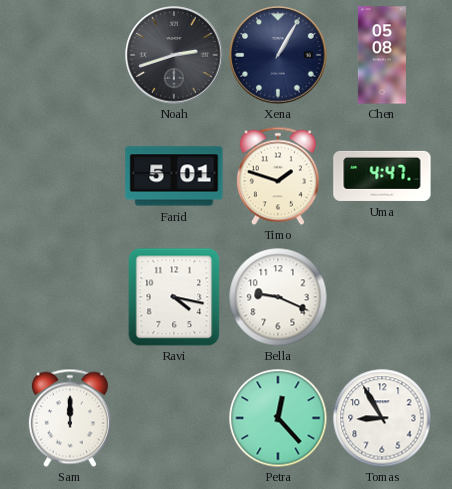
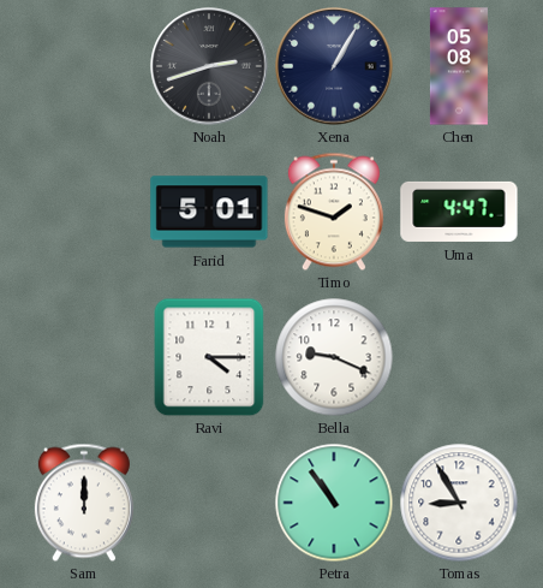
Ravi: 4:17 -> 4:15 (209, 357)
Petra: 12:23 -> 10:54 (334, 503)
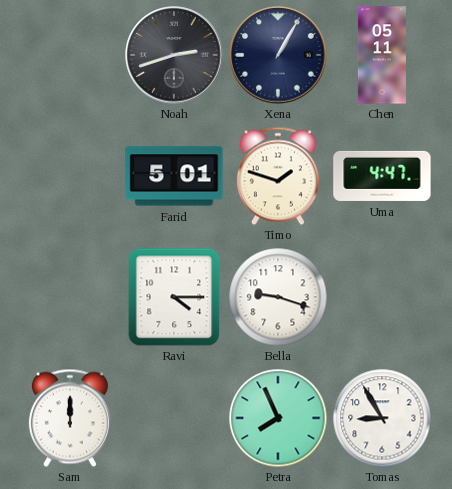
Chen: 05:08 -> 05:11 (382, 55)
Bella: 9:19 -> 9:18 (278, 297)
Petra: 10:54 -> 7:56 (278, 418)
